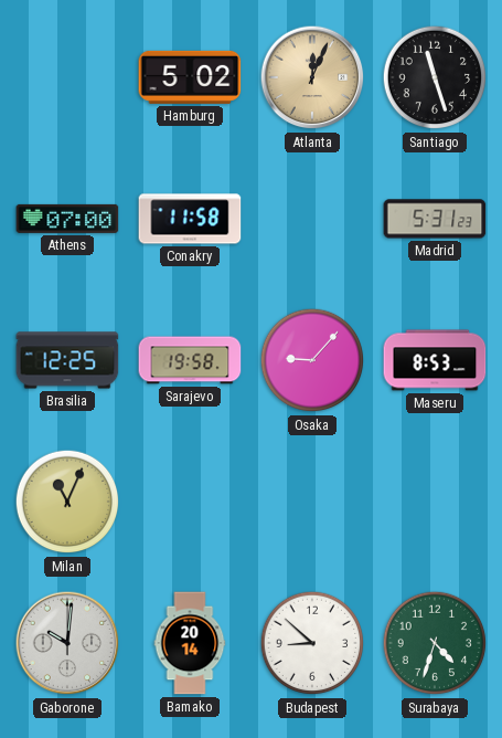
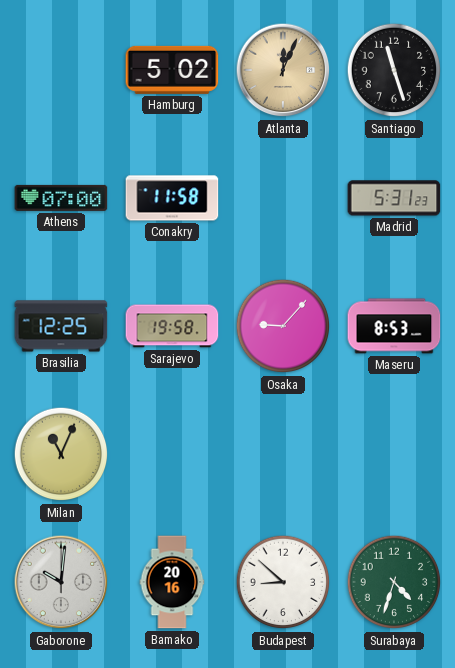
Bamako: 20:14 -> 20:16 (172, 582)
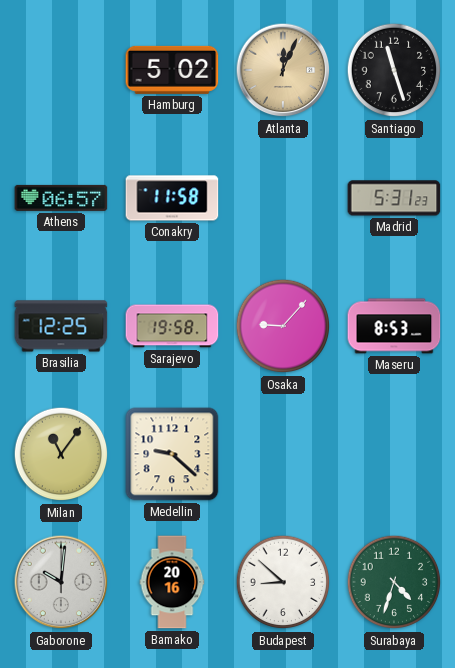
Athens: 07:00 -> 06:57 (61, 198)
Milan: 11:04 -> 11:06 (61, 454)
Medellin: none -> 9:22 (172, 454)
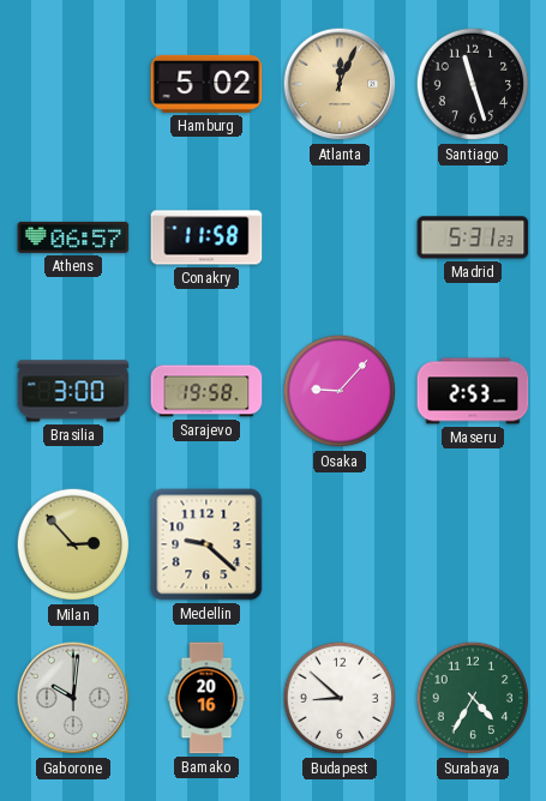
Brasilia: 12:25 -> 3:00 (73, 391)
Maseru: 8:53 -> 2:53 (473, 391)
Milan: 11:06 -> 2:53 (73, 544)
Surabaya: 4:33 -> 4:35 (473, 698)
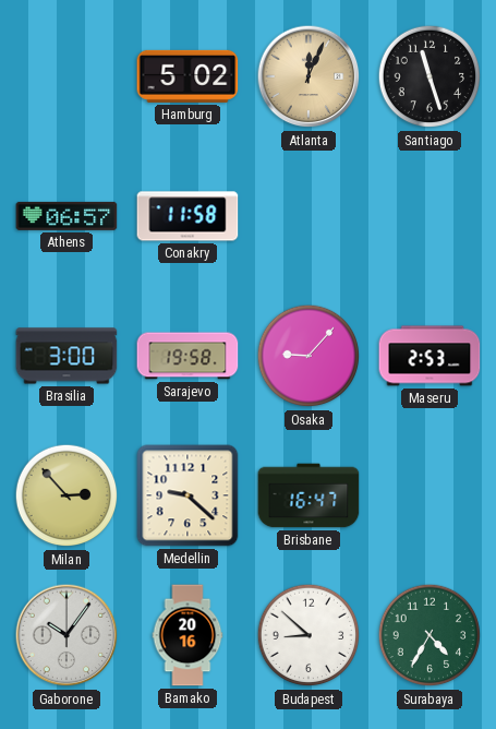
Madrid: 5:31 -> none (473, 237)
Brisbane: none -> 16:47 (309, 495)
Gaborone: 10:01 -> 10:06 (66, 635)
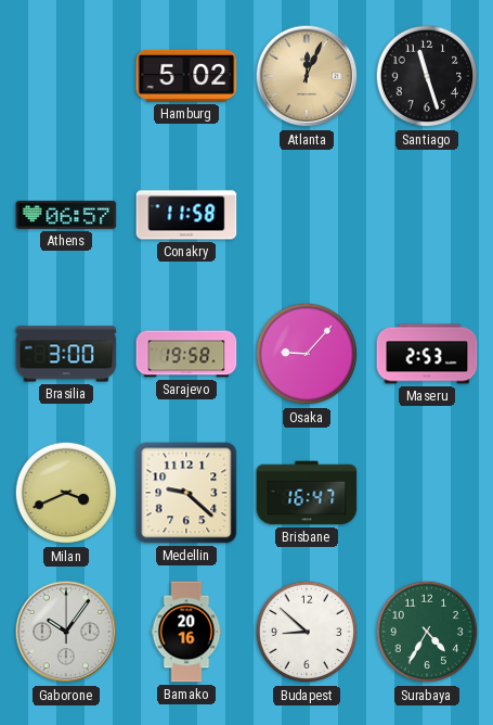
Milan: 2:53 -> 3:41 (66, 493)
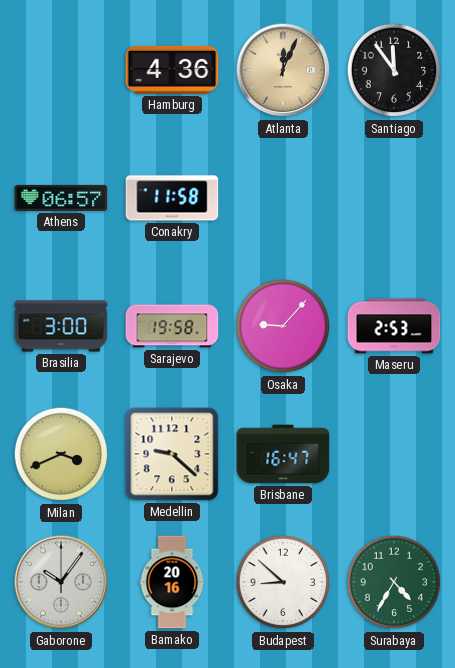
Hamburg: 5:02 -> 4:36 (172, 70)
Santiago: 11:27 -> 11:54 (394, 70)
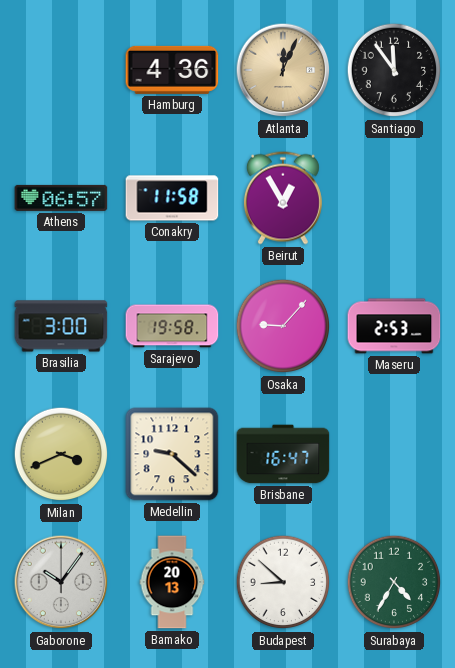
Beirut: none -> 12:55 (283, 198)
Bamako: 20:16 -> 20:13 (172, 582)
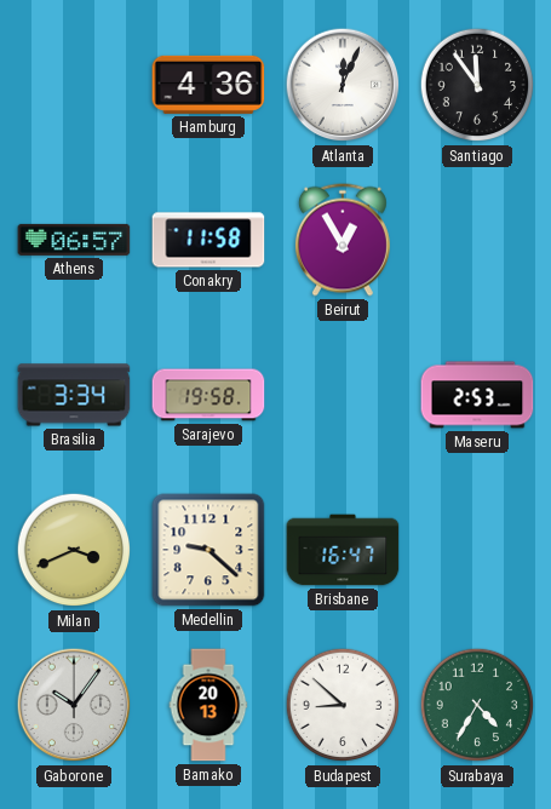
Atlanta dial: champagne -> white (343, 85)
Brasilia: 3:00 -> 3:34 (74, 395)
Osaka: 9:07 -> none (283, 326)
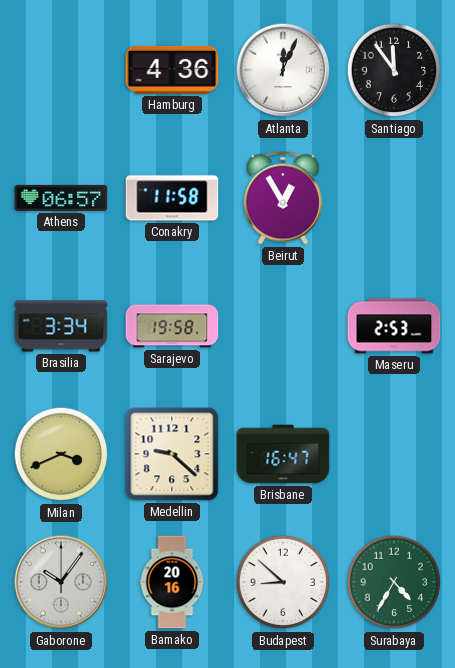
Bamako: 20:13 -> 20:16 (172, 582)
